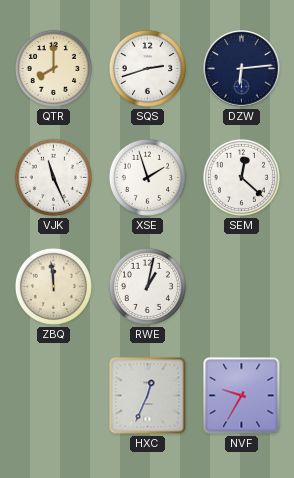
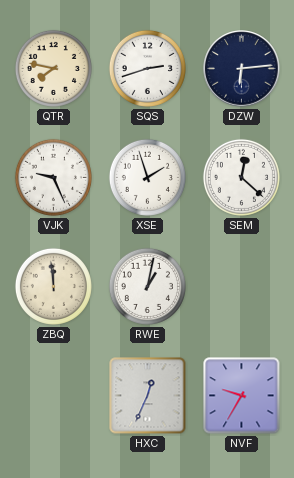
QTR: 8:00 -> 7:47 (53, 68)
VJK: 11:26 -> 9:26 (53, 177)
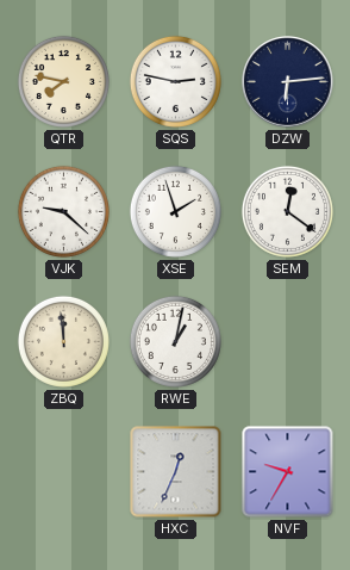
SQS: 2:42 -> 2:47 (175, 81)
VJK: 9:26 -> 9:22 (63, 211)
SEM: 12:22 -> 12:21 (287, 211)
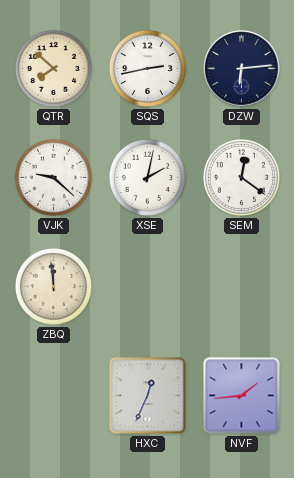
QTR: 7:47 -> 7:52 (53, 68)
SQS: 2:47 -> 2:43 (147, 68)
XSE: 1:57 -> 2:02 (147, 177)
RWE: 1:02 -> none (175, 341)
NVF: 9:35 -> 1:44 (242, 396)
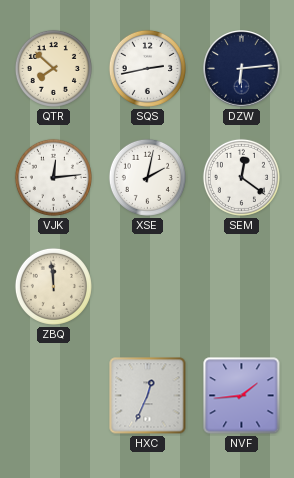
VJK: 9:22 -> 12:14 (53, 177)
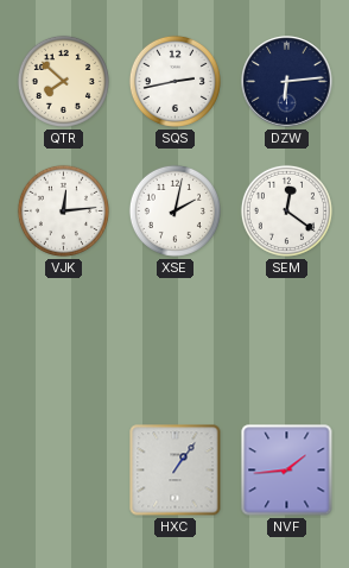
ZBQ: 11:59 -> none (53, 286)
HXC: 12:34 -> 1:06 (176, 471)
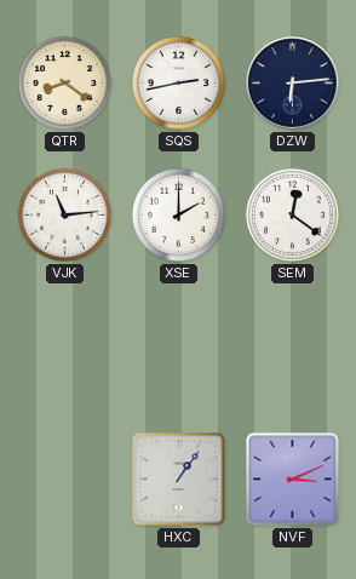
QTR: 7:52 -> 8:21 (64, 82)
VJK: 12:14 -> 11:14 (64, 214)
XSE: 2:02 -> 2:00 (178, 214)
NVF: 1:44 -> 3:11 (293, 480)
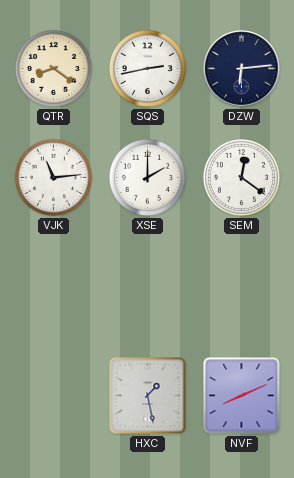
HXC: 1:06 -> 1:28 (148, 396)
NVF: 3:11 -> 8:11 (242, 396)
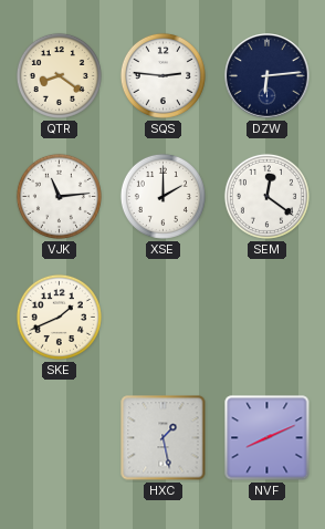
SQS: 2:43 -> 2:46 (162, 75)
SKE: none -> 1:41 (59, 317)
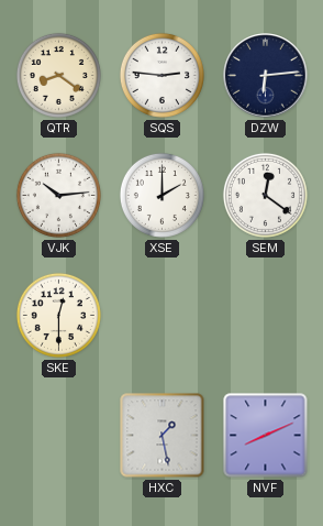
VJK: 11:14 -> 10:14 (58, 195)
SKE: 1:41 -> 12:30 (58, 315)
